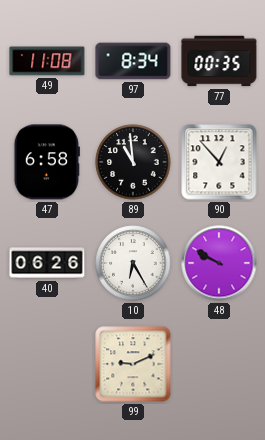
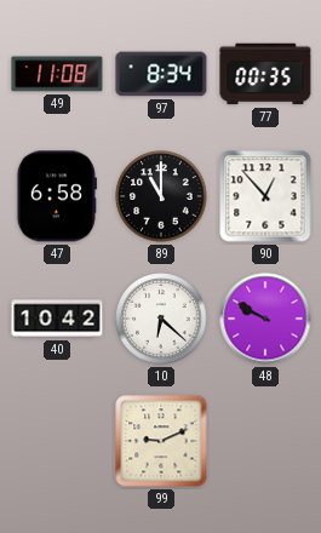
89: 10:59 -> 11:00 (161, 196)
40: 06:26 -> 10:42 (57, 319)
10: 6:25 -> 6:22 (161, 319)
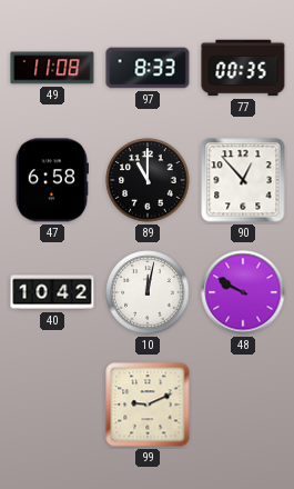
97: 8:34 -> 8:33 (148, 68)
10: 6:22 -> 12:02 (148, 292)
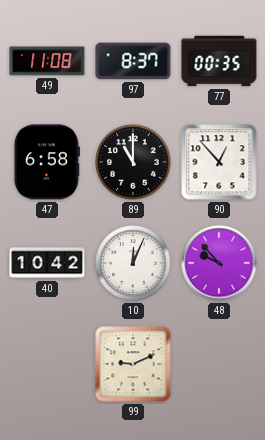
97: 8:33 -> 8:37 (133, 61)
10: 12:02 -> 12:04 (133, 263)
48: 9:50 -> 9:53 (219, 263)
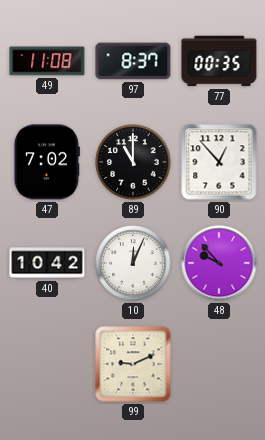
47: 6:58 -> 7:02 (47, 162)
